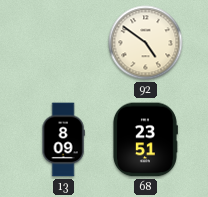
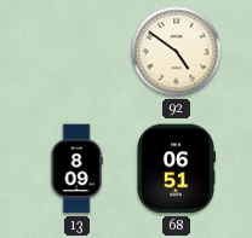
68: 23:51 -> 06:51 (177, 169)
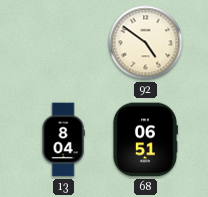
13: 8:09 -> 8:04 (63, 140)
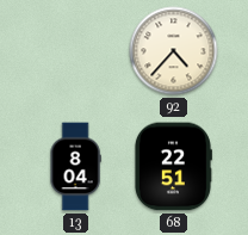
92: 4:51 -> 4:37 (174, 51)
68: 06:51 -> 22:51 (174, 167)
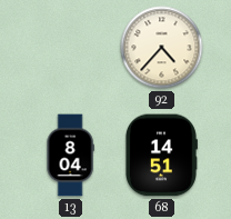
68: 22:51 -> 14:51 (162, 156)
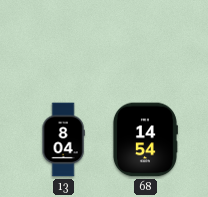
92: 4:37 -> none (162, 48)
68: 14:51 -> 14:54 (146, 140)
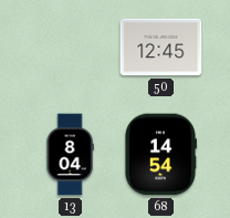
50: none -> 12:45 (161, 48)
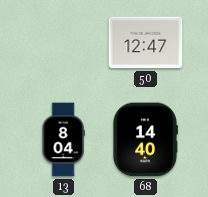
50: 12:45 -> 12:47 (146, 43)
68: 14:54 -> 14:40 (146, 140)
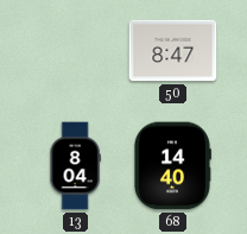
50: 12:47 -> 8:47 (173, 51)
